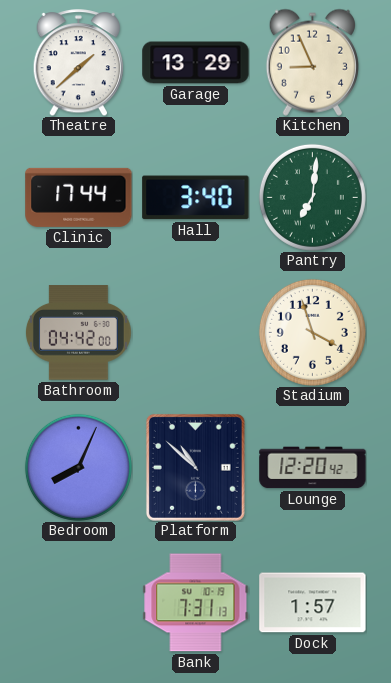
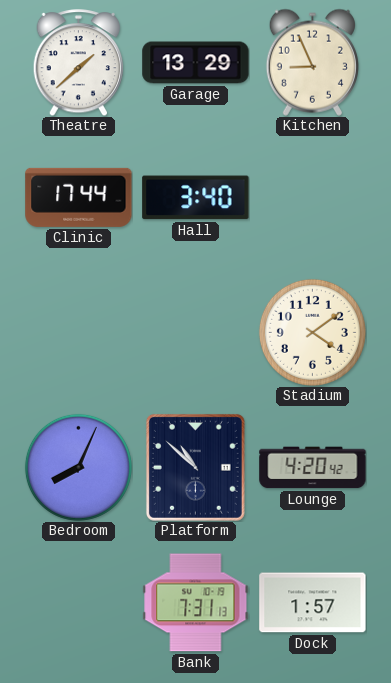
Pantry: 7:01 -> none (312, 197)
Bathroom: 04:42 -> none (78, 333)
Stadium: 3:57 -> 4:09 (312, 332)
Lounge: 12:20 -> 4:20 (313, 468)
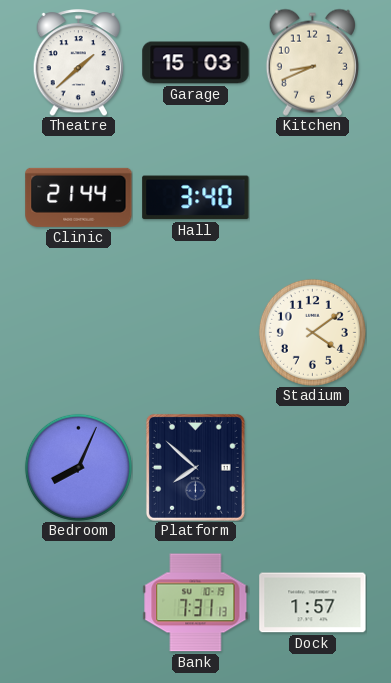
Garage: 13:29 -> 15:03 (196, 63)
Kitchen: 8:56 -> 8:41 (312, 62)
Clinic: 17:44 -> 21:44 (79, 197)
Platform: 10:52 -> 7:52 (195, 467)
Lounge: 4:20 -> none (313, 468)
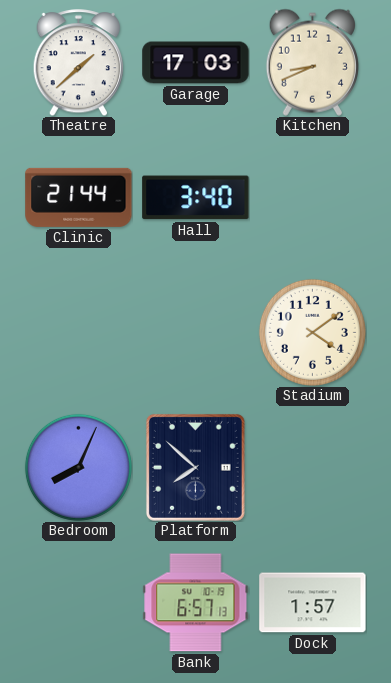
Garage: 15:03 -> 17:03 (196, 63)
Bank: 7:31 -> 6:57 (196, 603)
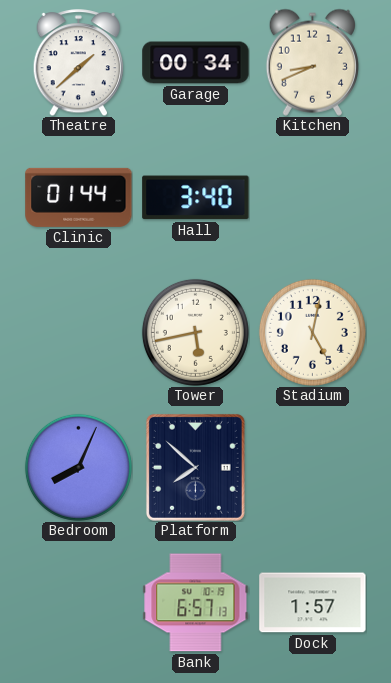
Garage: 17:03 -> 00:34 (196, 63)
Clinic: 21:44 -> 01:44 (79, 197)
Tower: none -> 5:43 (195, 332)
Stadium: 4:09 -> 5:02 (312, 332)
